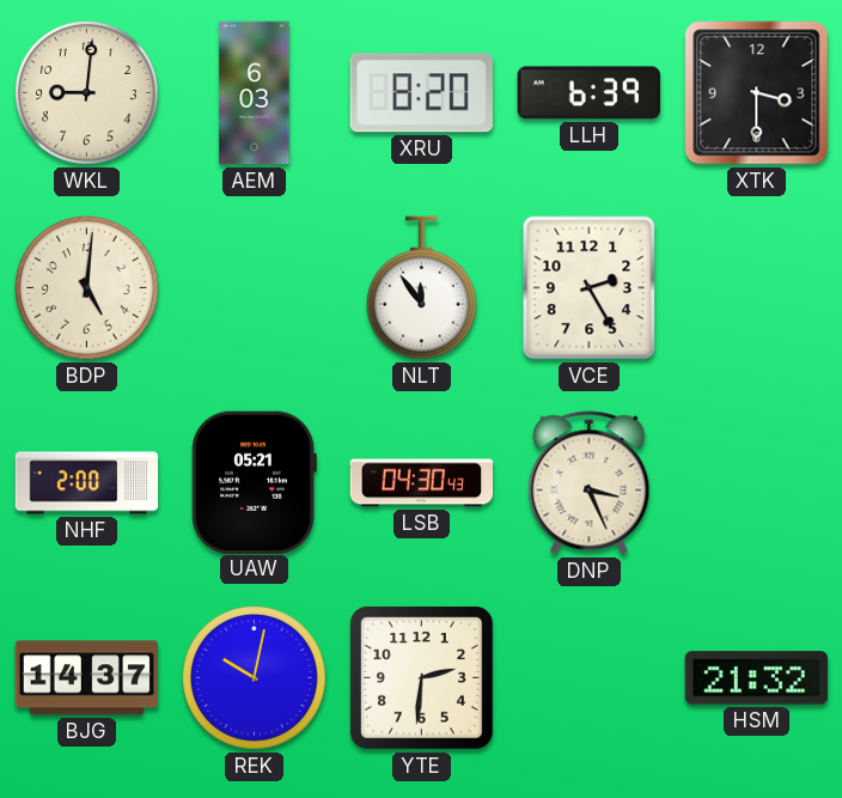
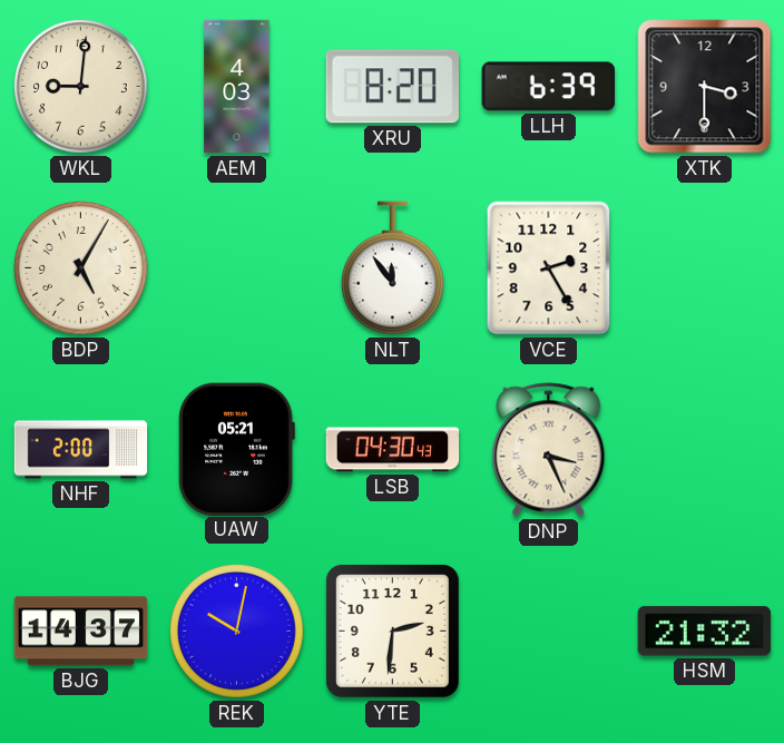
AEM: 6:03 -> 4:03 (237, 87)
BDP: 5:01 -> 5:05 (81, 268)
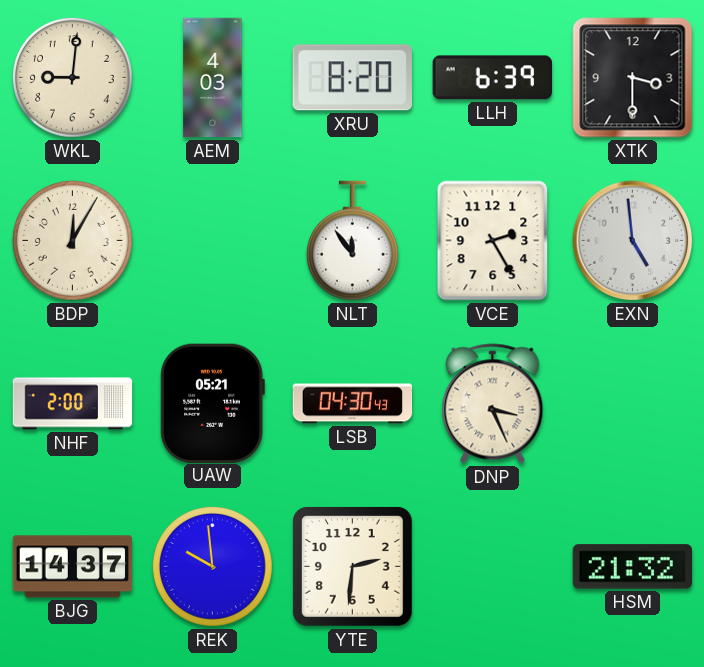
BDP: 5:05 -> 12:05 (73, 241)
EXN: none -> 4:59 (633, 241)
REK: 10:02 -> 9:59 (213, 567)
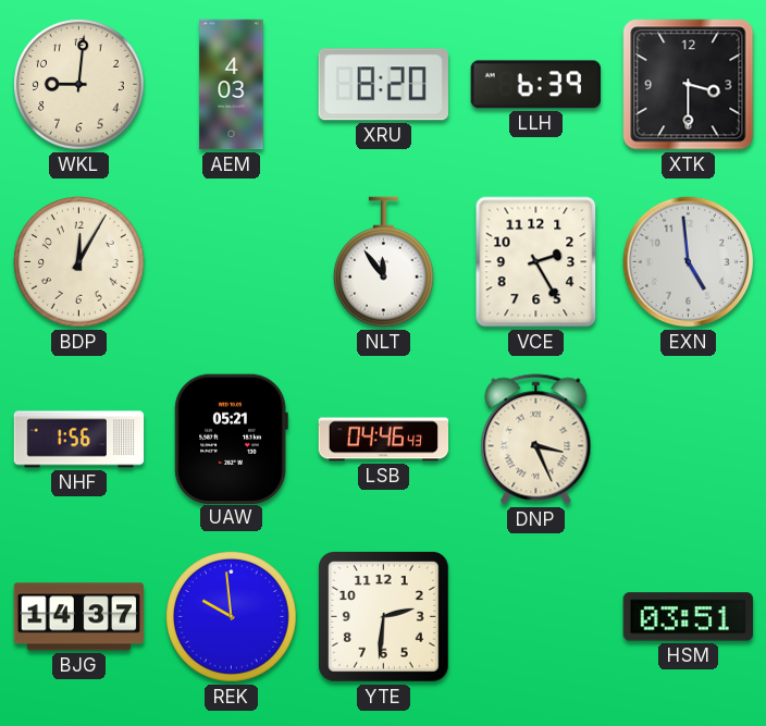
NHF: 2:00 -> 1:56 (79, 440)
LSB: 04:30 -> 04:46 (384, 440)
HSM: 21:32 -> 03:51 (689, 617)
